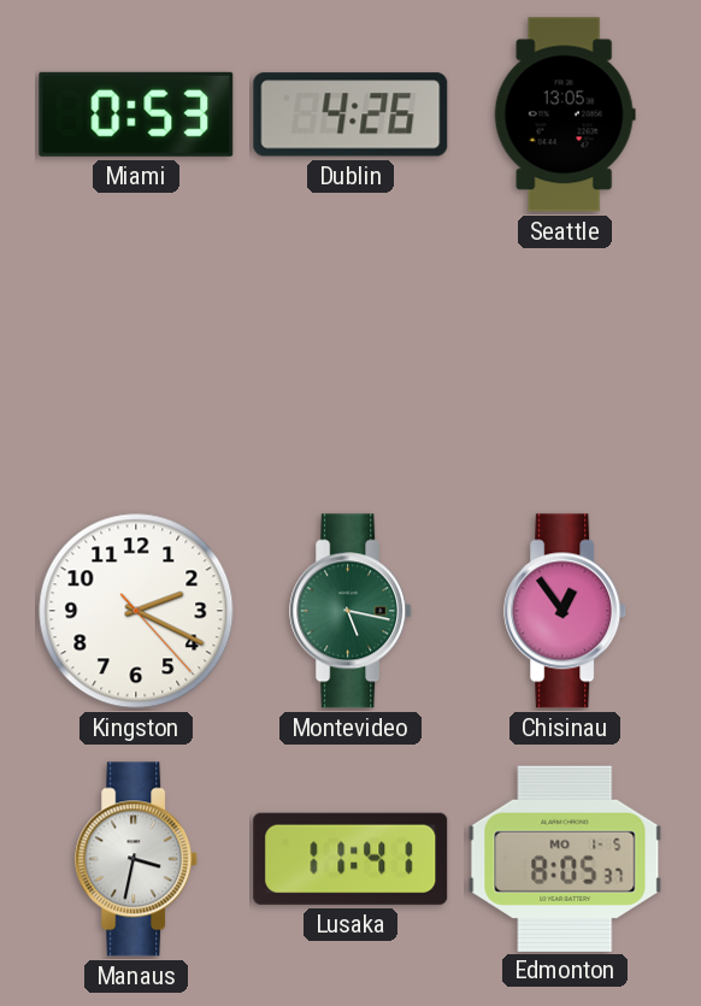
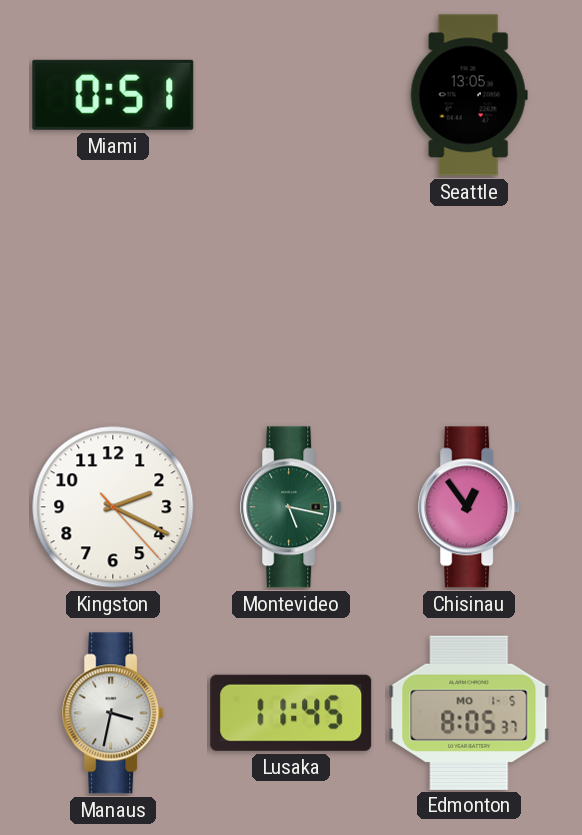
Miami: 0:53 -> 0:51 (113, 95)
Dublin: 4:26 -> none (350, 114)
Lusaka: 11:41 -> 11:45 (291, 713)
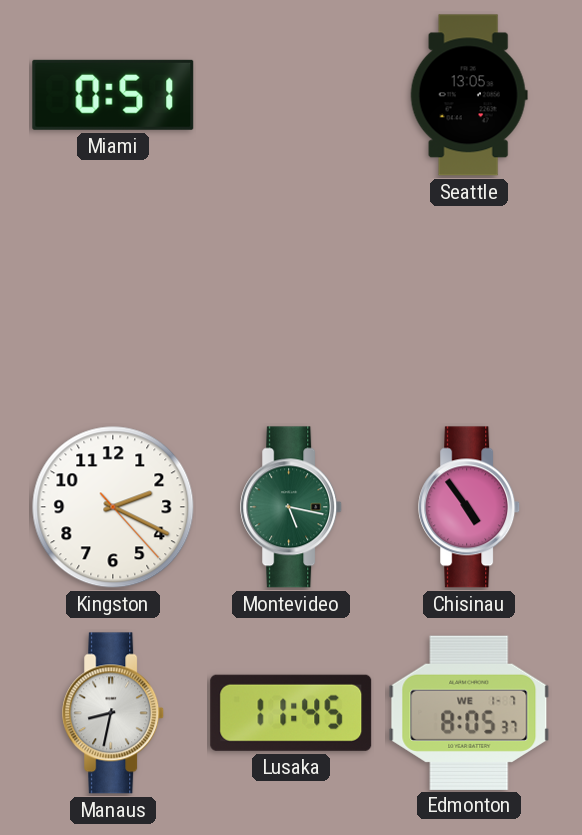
Chisinau: 12:54 -> 4:54 (470, 507)
Manaus: 3:32 -> 8:32 (114, 713)
Edmonton date: MO 1-5 -> WE 1-7 (469, 712)
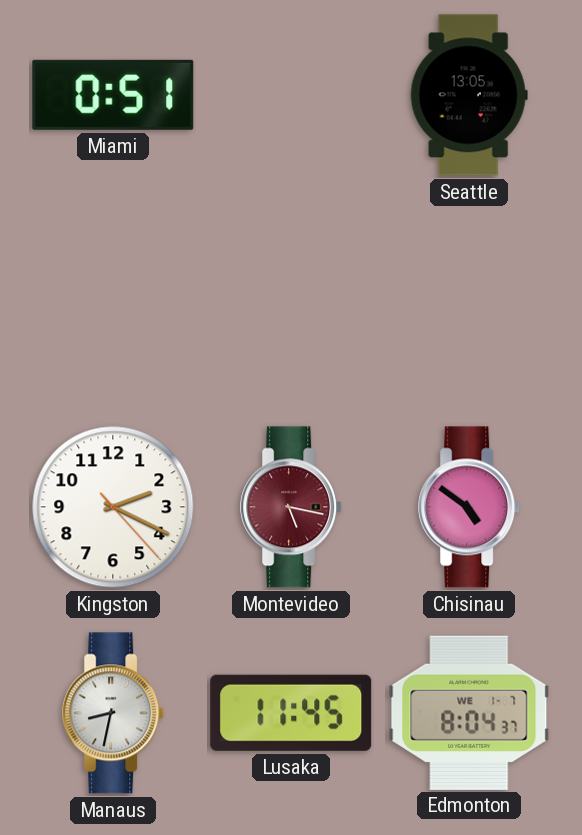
Montevideo dial: green -> burgundy (292, 507)
Chisinau: 4:54 -> 4:51 (470, 507)
Edmonton: 8:05 -> 8:04 (469, 712)
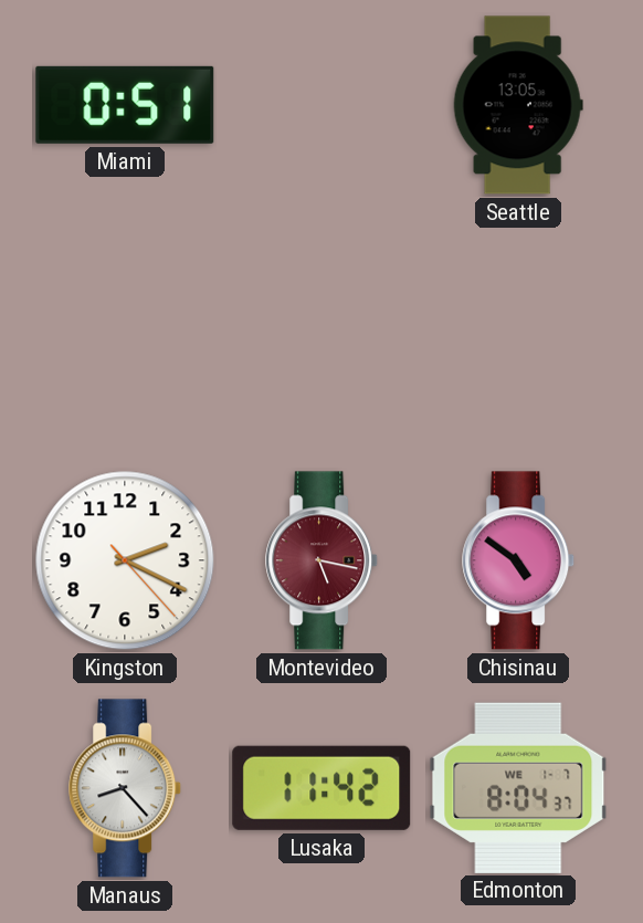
Manaus: 8:32 -> 8:23 (126, 788)
Lusaka: 11:45 -> 11:42 (321, 788)
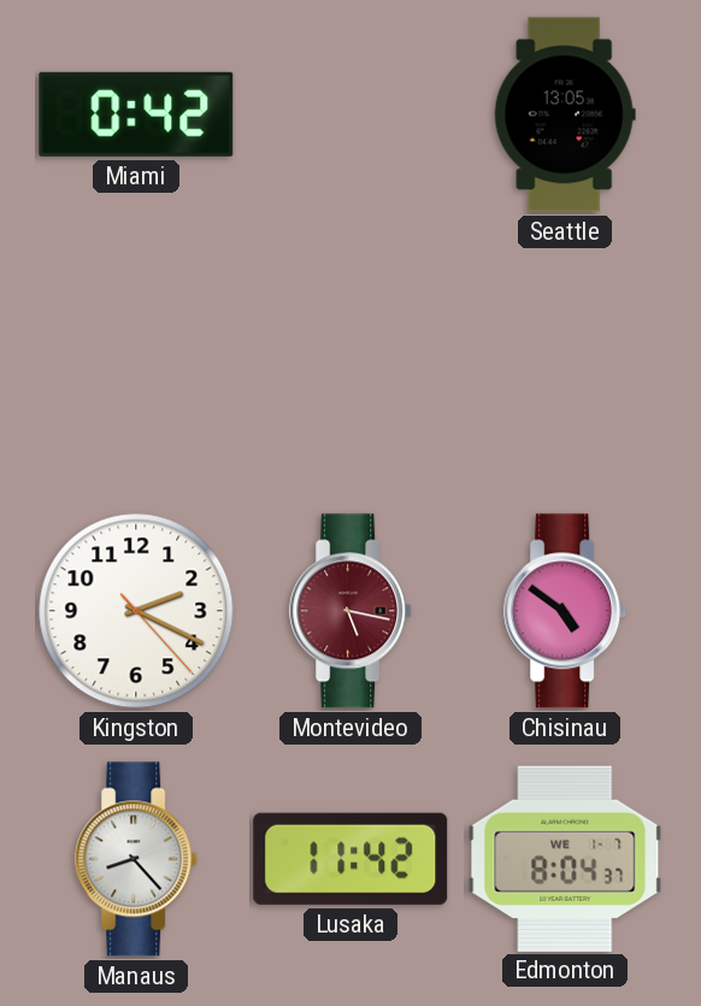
Miami: 0:51 -> 0:42 (136, 114)
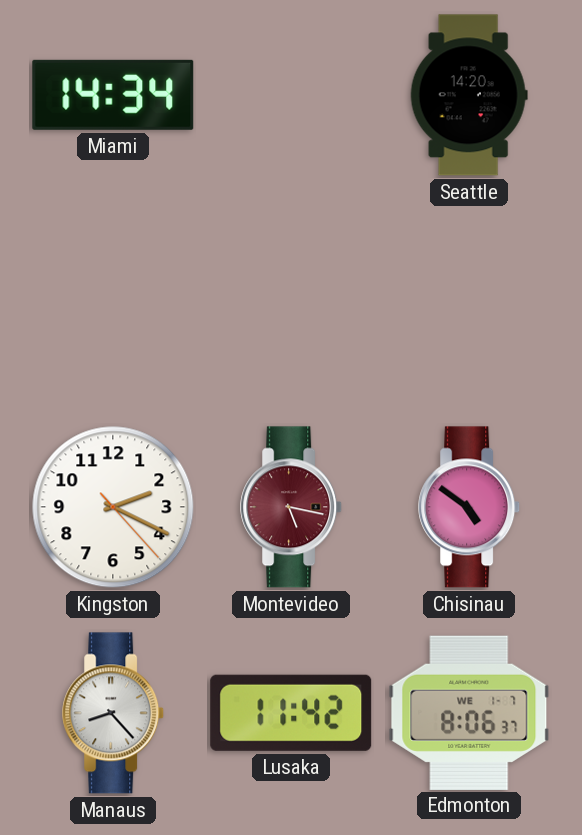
Miami: 0:42 -> 14:34 (113, 95)
Seattle: 13:05 -> 14:20 (469, 95)
Edmonton: 8:04 -> 8:06 (469, 712)
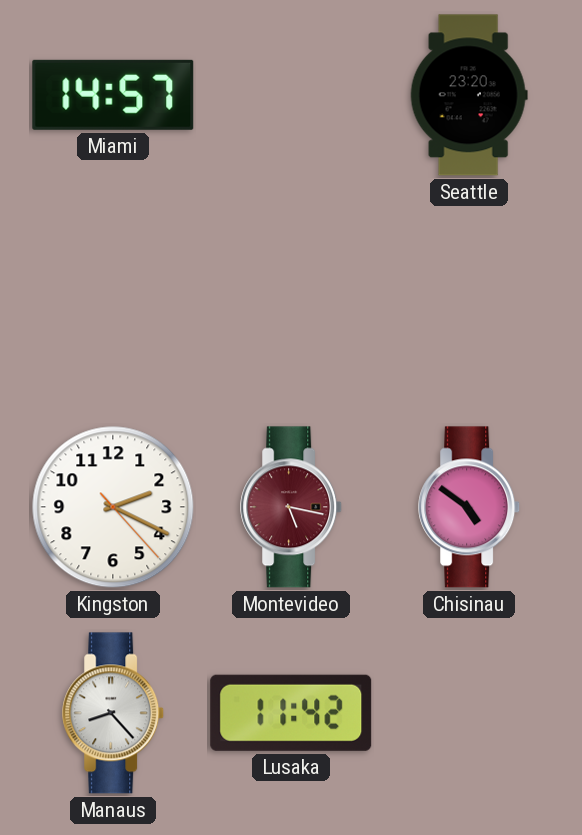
Miami: 14:34 -> 14:57 (113, 95)
Seattle: 14:20 -> 23:20 (469, 95)
Edmonton: 8:06 -> none (469, 712)
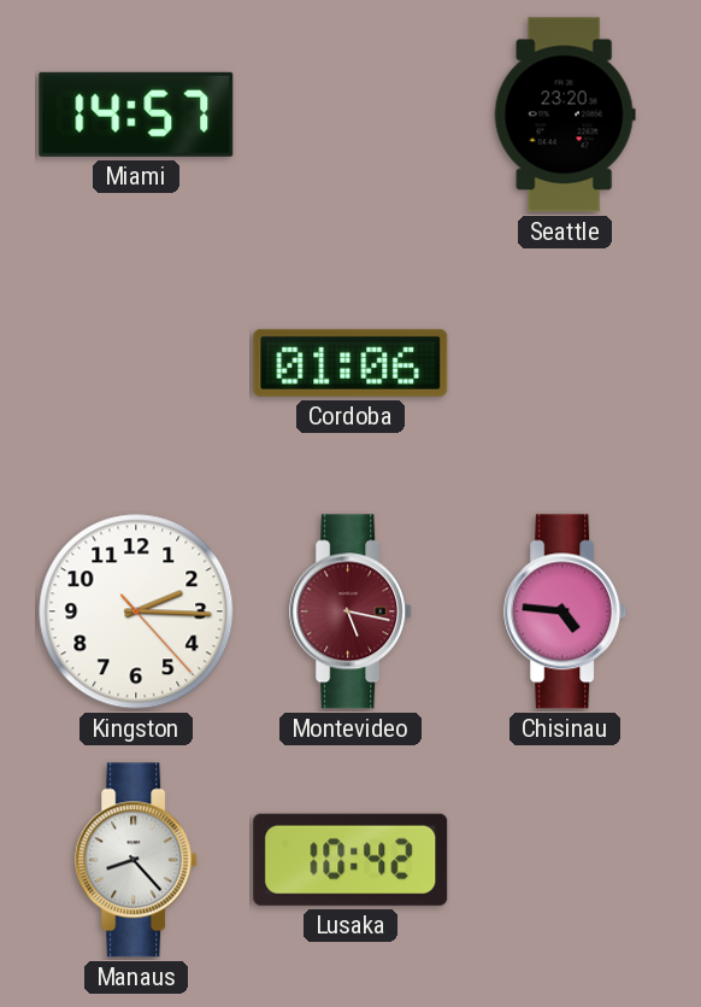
Cordoba: none -> 01:06 (350, 363)
Kingston: 2:19 -> 2:15 (136, 611)
Chisinau: 4:51 -> 4:46 (566, 611)
Lusaka: 11:42 -> 10:42 (350, 860)
